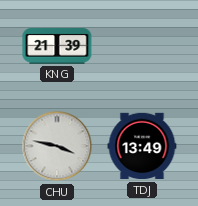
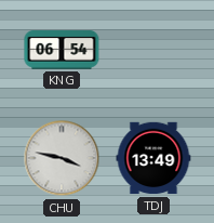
KNG: 21:39 -> 06:54 (62, 50)
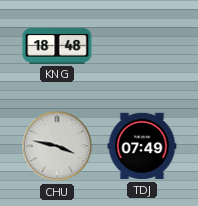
KNG: 06:54 -> 18:48 (57, 46)
TDJ: 13:49 -> 07:49 (142, 146)
